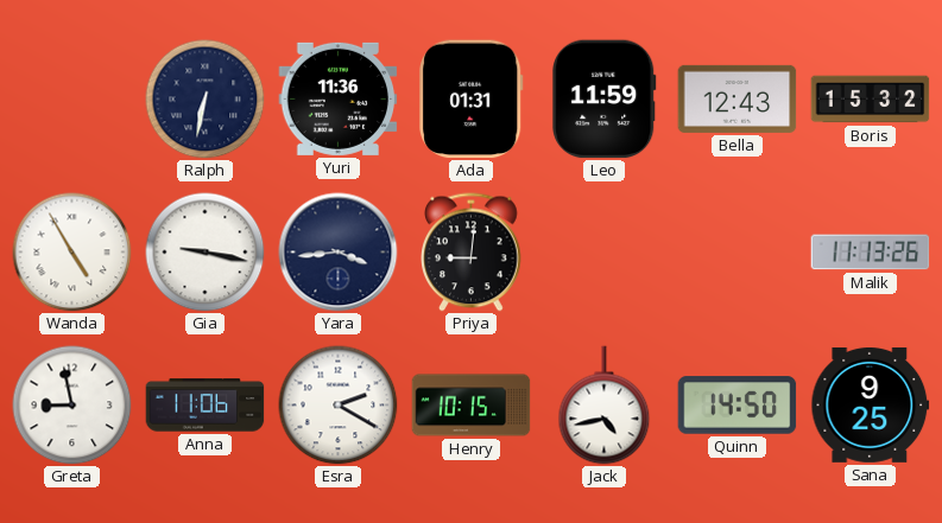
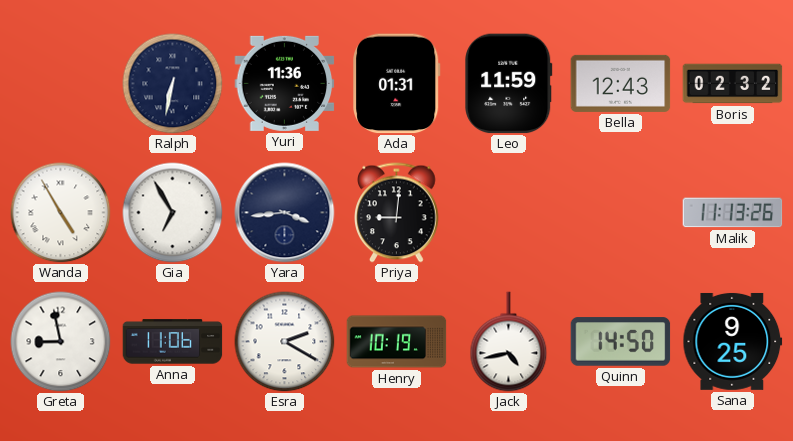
Boris: 15:32 -> 02:32 (733, 84)
Gia: 9:17 -> 6:55 (173, 213)
Henry: 10:15 -> 10:19 (397, 342)
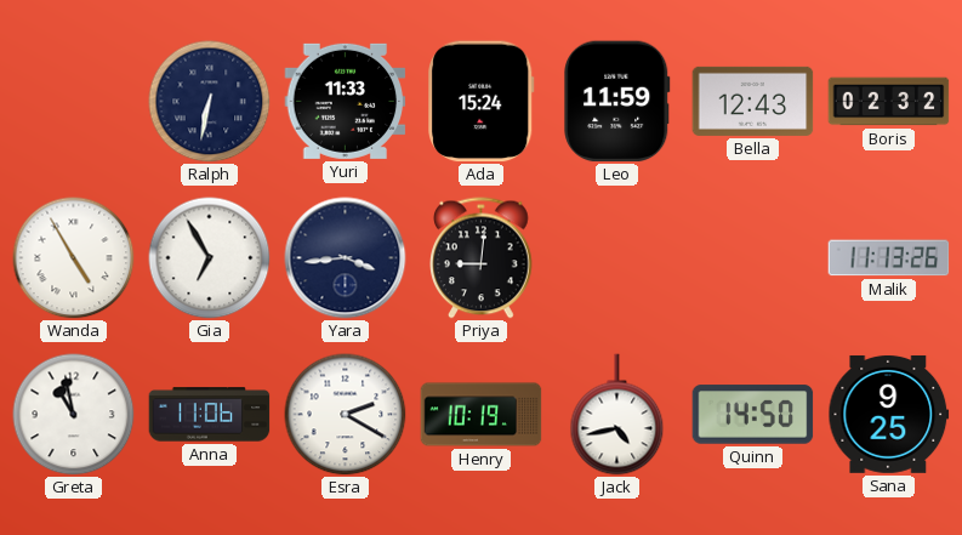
Yuri: 11:36 -> 11:33 (346, 101)
Ada: 01:31 -> 15:24 (482, 102)
Greta: 8:58 -> 10:58 (74, 415)
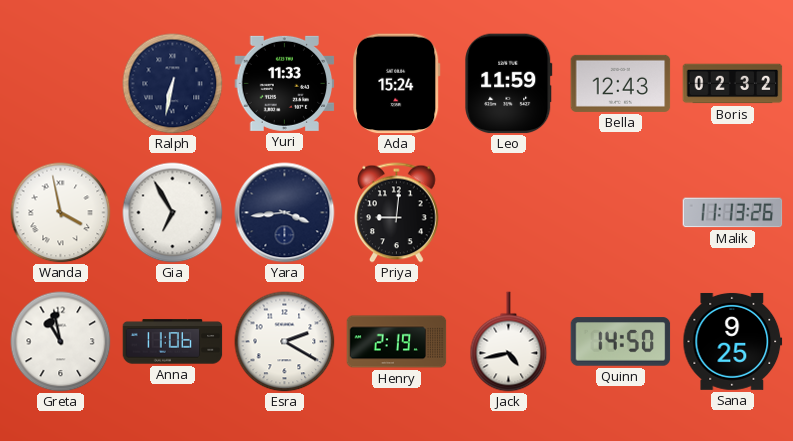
Wanda: 4:55 -> 3:58 (61, 213)
Henry: 10:19 -> 2:19 (397, 342)
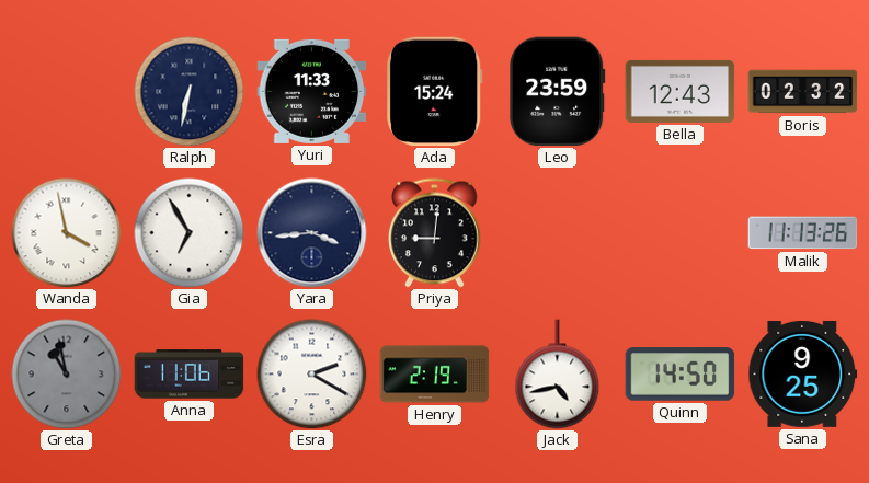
Leo: 11:59 -> 23:59 (558, 92)
Greta dial: white -> grey (67, 375)
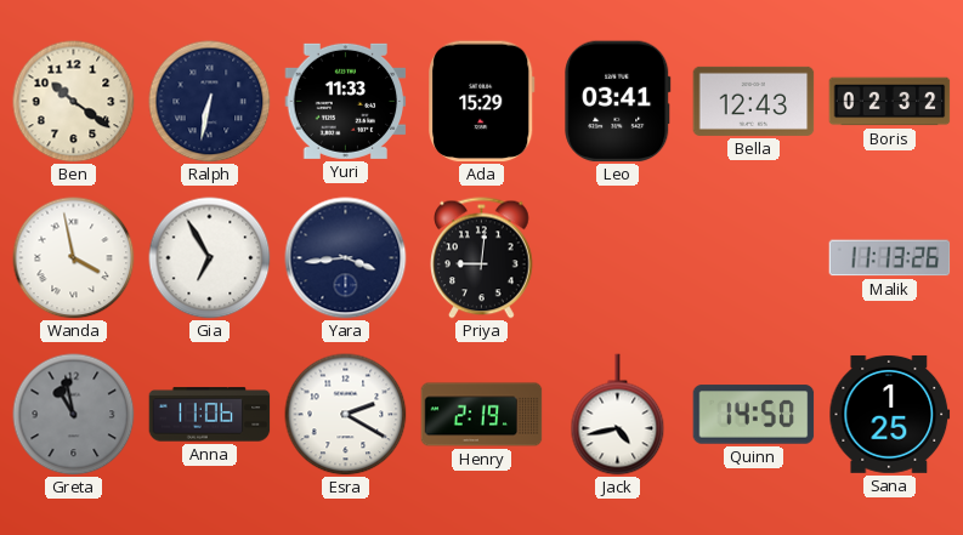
Ben: none -> 10:21 (74, 102)
Ada: 15:24 -> 15:29 (482, 102)
Leo: 23:59 -> 03:41 (618, 102)
Sana: 9:25 -> 1:25 (890, 414)
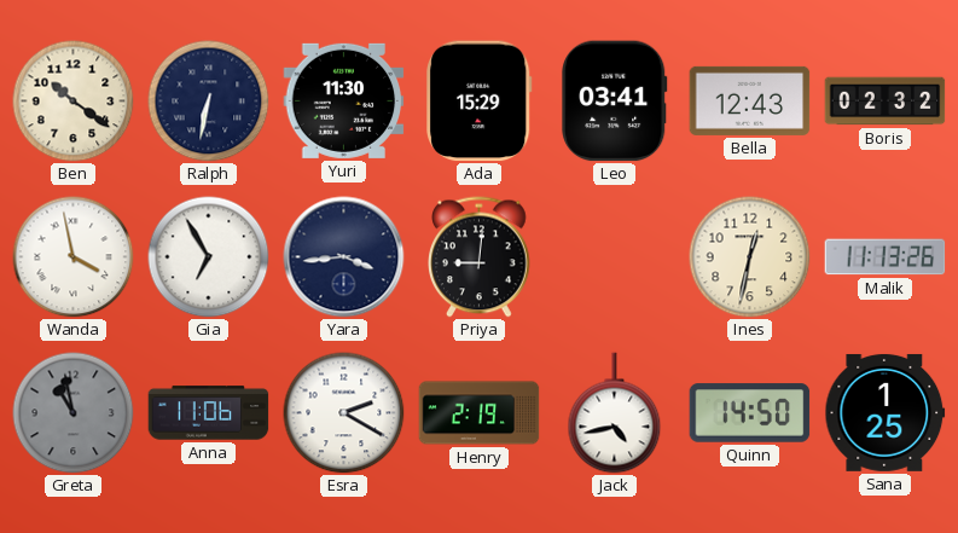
Yuri: 11:33 -> 11:30 (344, 100)
Ines: none -> 12:32 (750, 257)
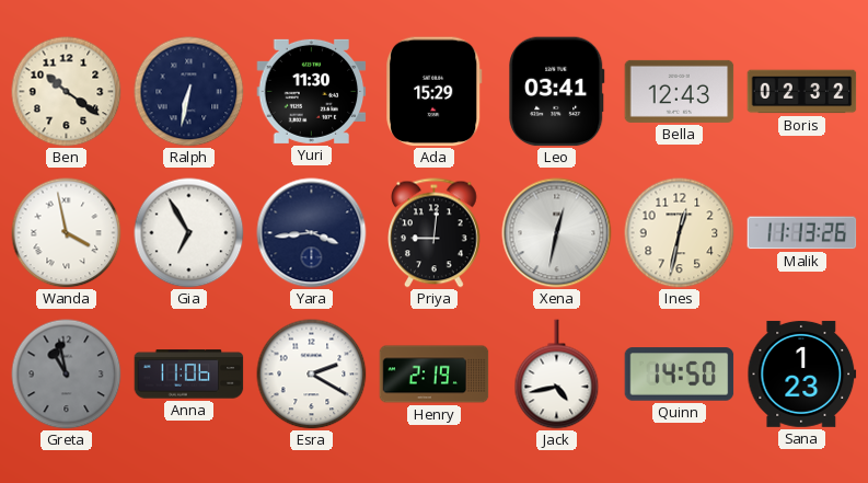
Xena: none -> 12:32 (557, 233)
Sana: 1:25 -> 1:23 (802, 373)
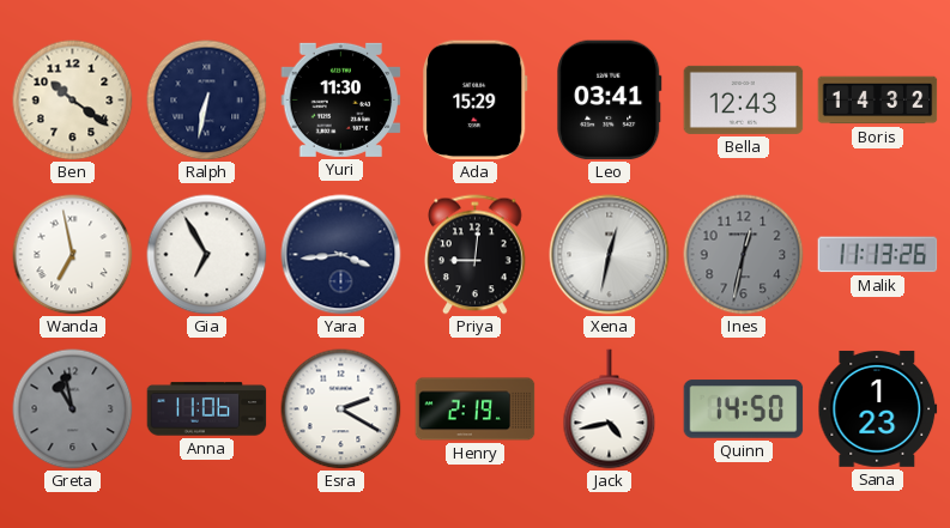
Boris: 02:32 -> 14:32 (878, 101)
Wanda: 3:58 -> 6:58 (73, 255)
Ines dial: cream -> grey (744, 255)
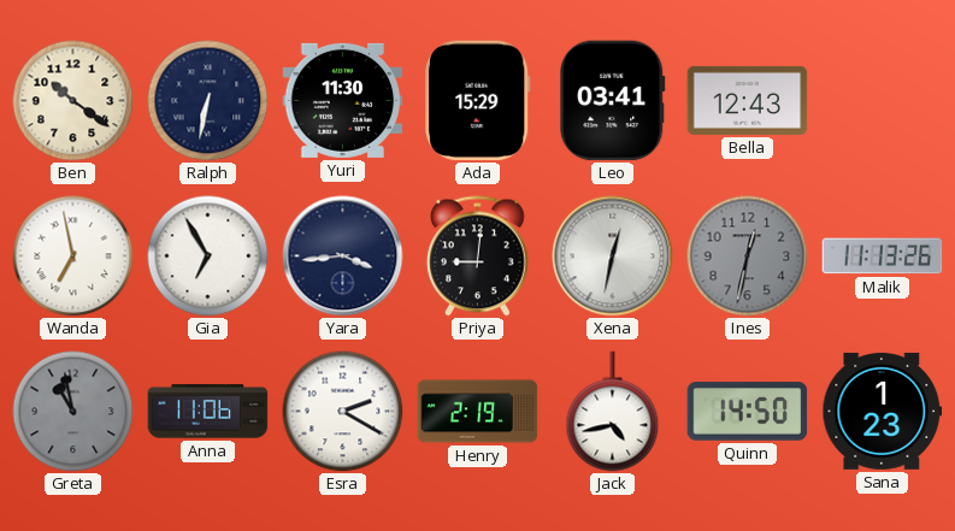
Boris: 14:32 -> none (878, 101)
